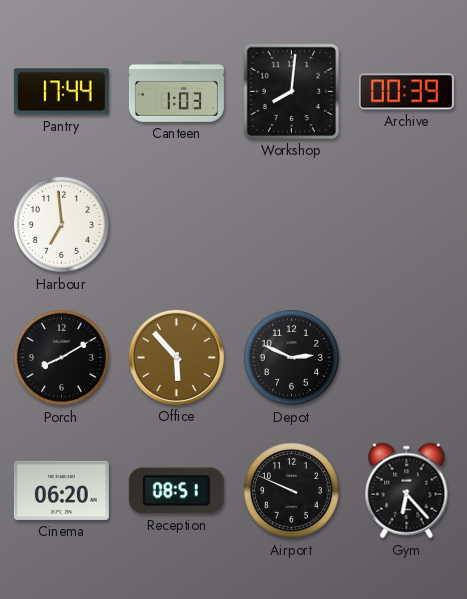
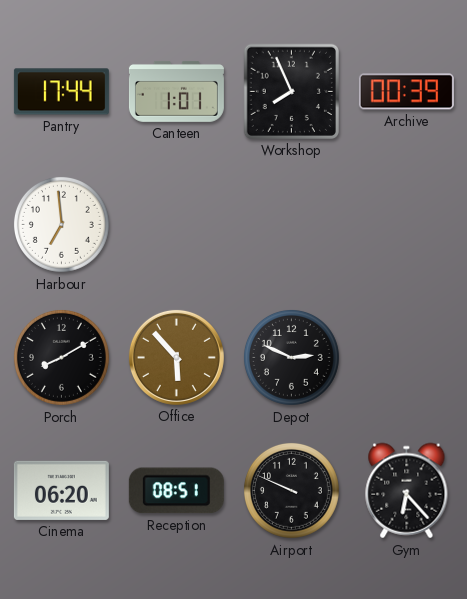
Canteen: 1:03 -> 1:01 (176, 91)
Workshop: 8:01 -> 7:56 (291, 91)
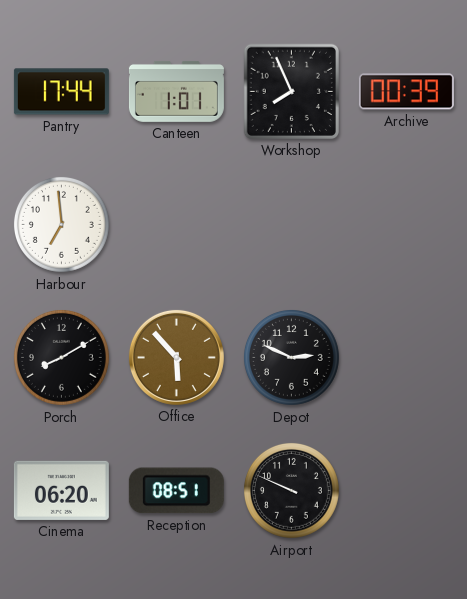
Gym: 6:23 -> none (407, 491)
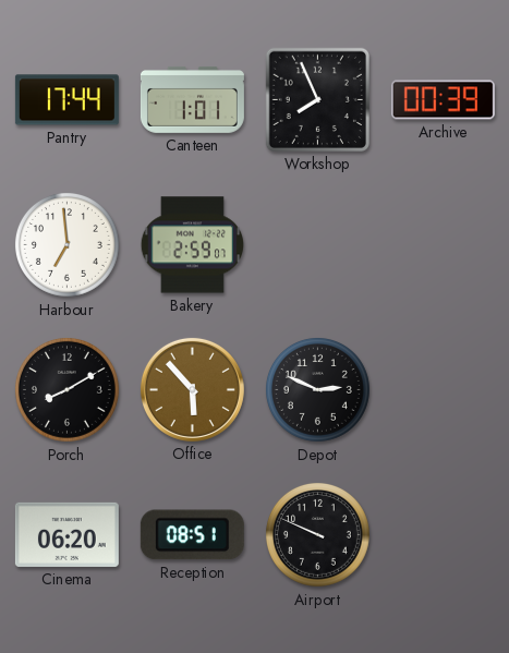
Bakery: none -> 2:59 (192, 245)
